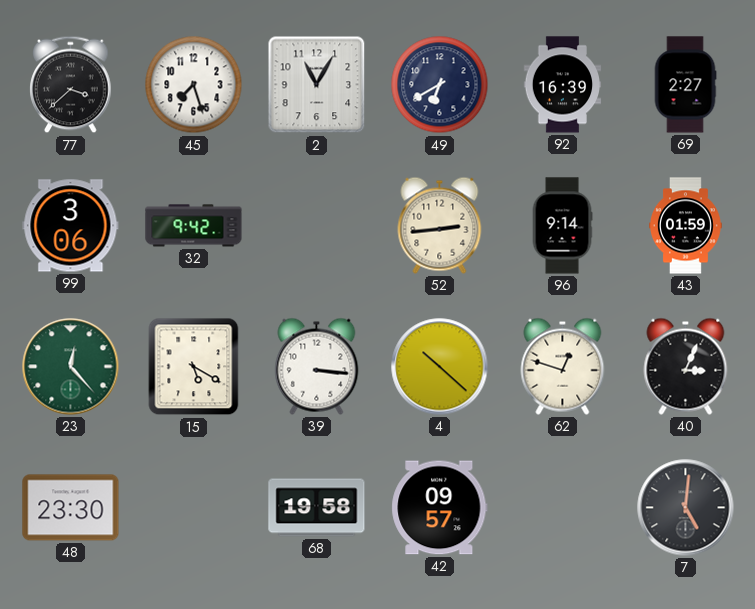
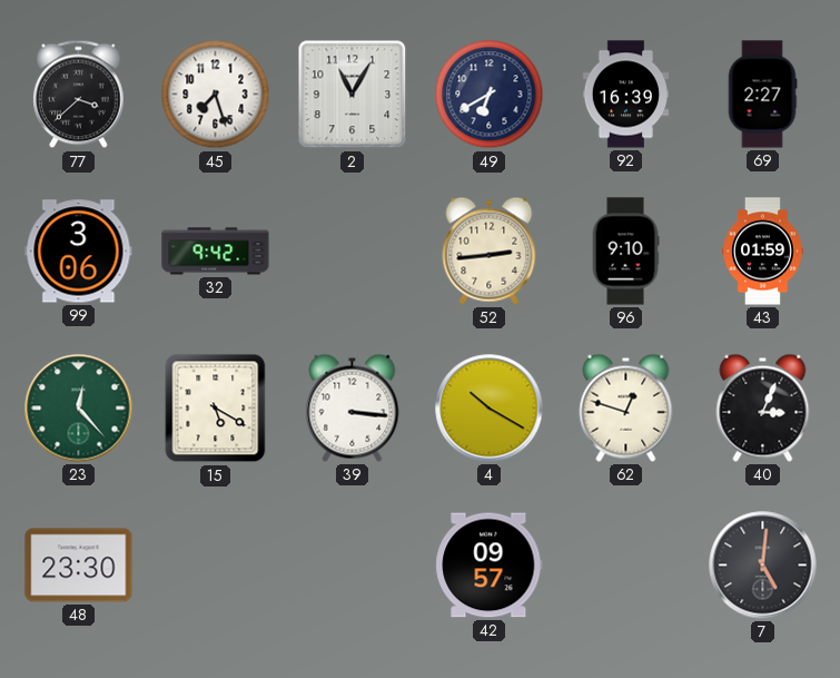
96: 9:14 -> 9:10 (625, 252)
4: 10:22 -> 10:20 (490, 409)
68: 19:58 -> none (317, 508)
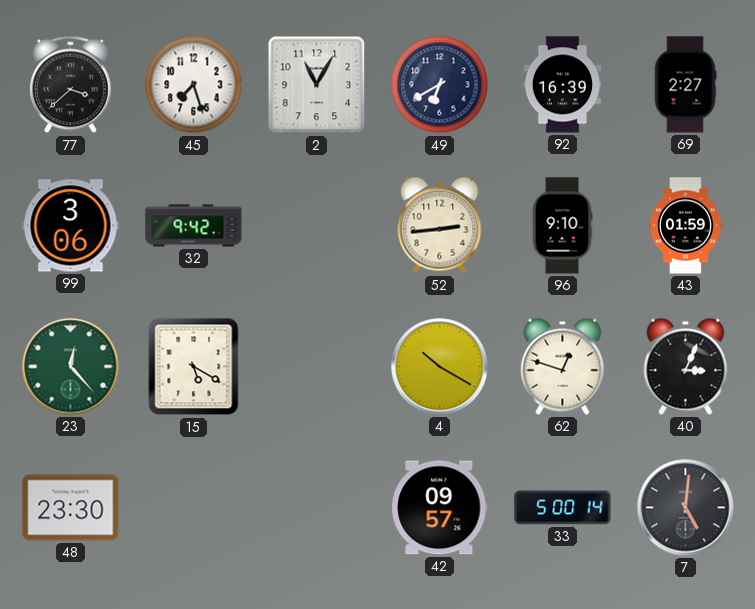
39: 3:16 -> none (353, 407)
33: none -> 5:00 (563, 508)
